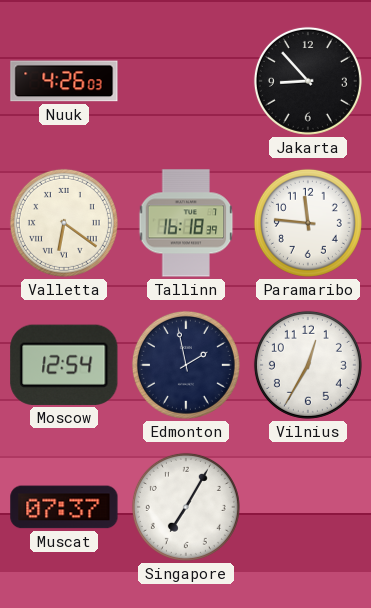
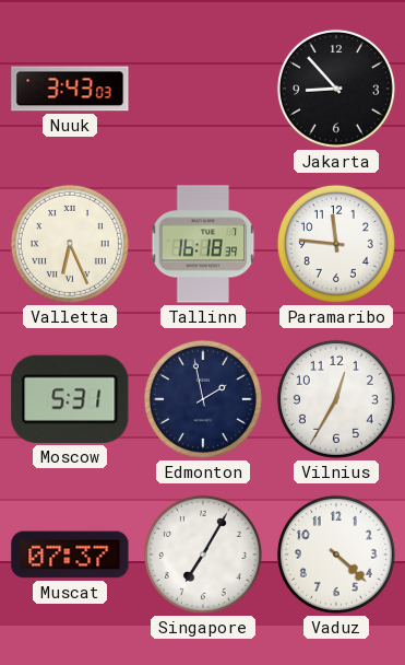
Nuuk: 4:26 -> 3:43 (70, 89)
Valletta: 6:21 -> 6:26 (70, 244)
Moscow: 12:54 -> 5:31 (70, 399)
Vaduz: none -> 4:22 (336, 555)
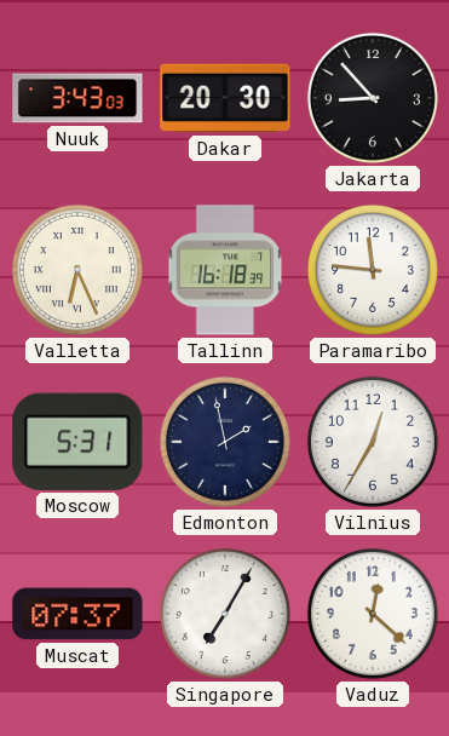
Dakar: none -> 20:30 (225, 98)
Vaduz: 4:22 -> 12:22 (373, 614)
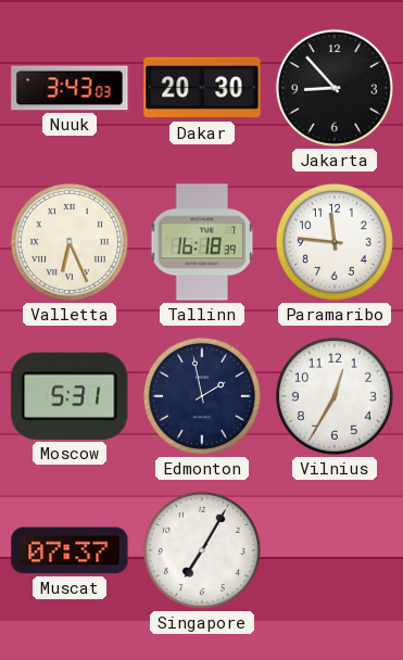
Vaduz: 12:22 -> none (373, 614)
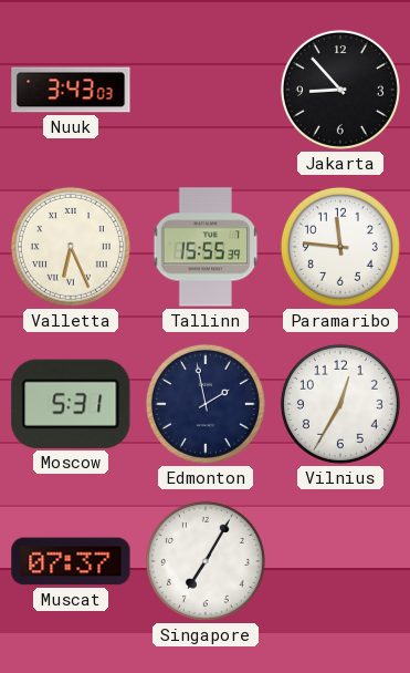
Dakar: 20:30 -> none (202, 88)
Tallinn: 16:18 -> 15:55 (206, 247)
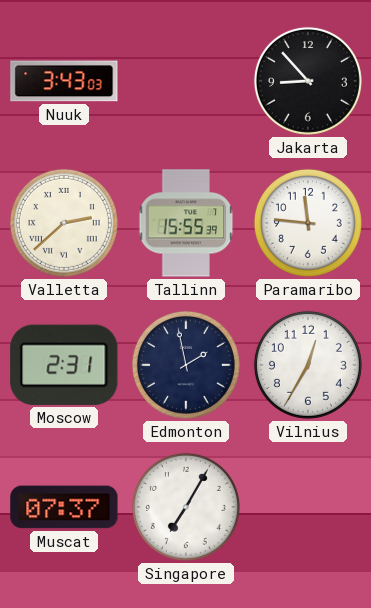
Valletta: 6:26 -> 2:38 (64, 223)
Moscow: 5:31 -> 2:31 (64, 365)
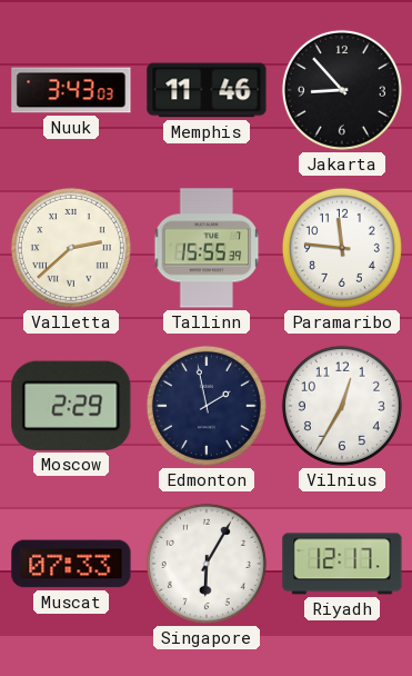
Memphis: none -> 11:46 (207, 90)
Moscow: 2:31 -> 2:29 (71, 406)
Muscat: 07:37 -> 07:33 (71, 564)
Singapore: 7:05 -> 6:05 (207, 564)
Riyadh: none -> 12:17 (342, 564)
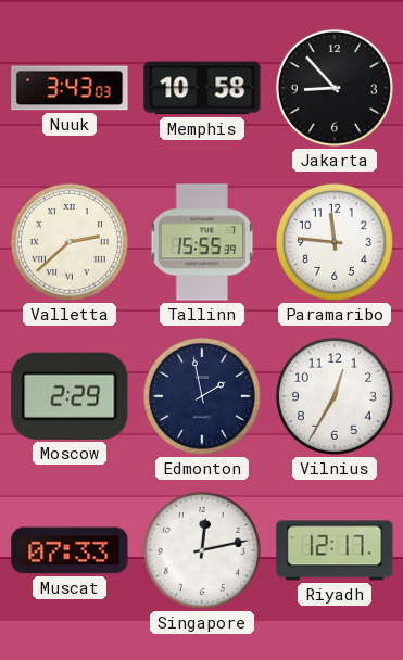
Memphis: 11:46 -> 10:58 (202, 88)
Singapore: 6:05 -> 12:13 (202, 550)
